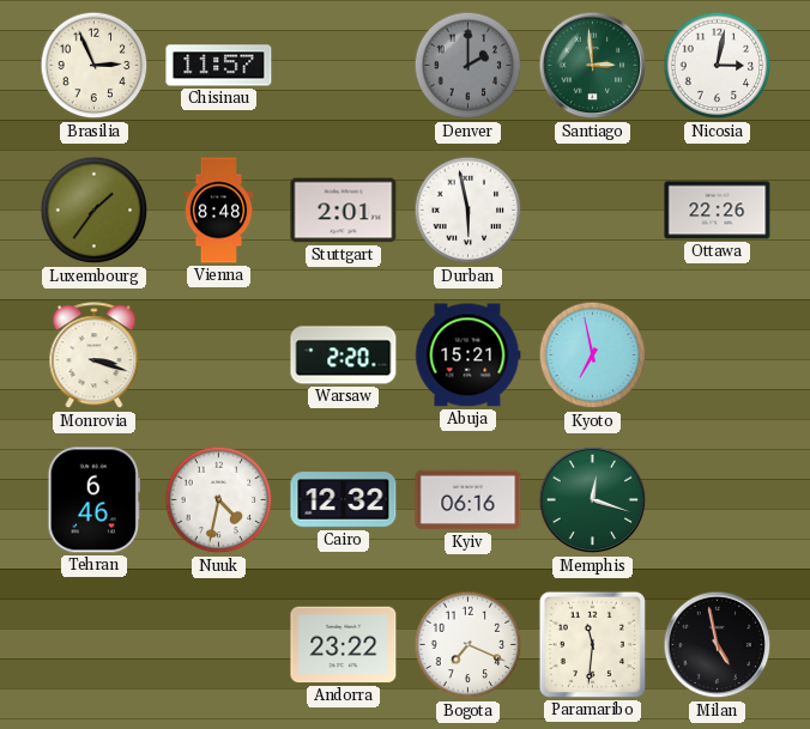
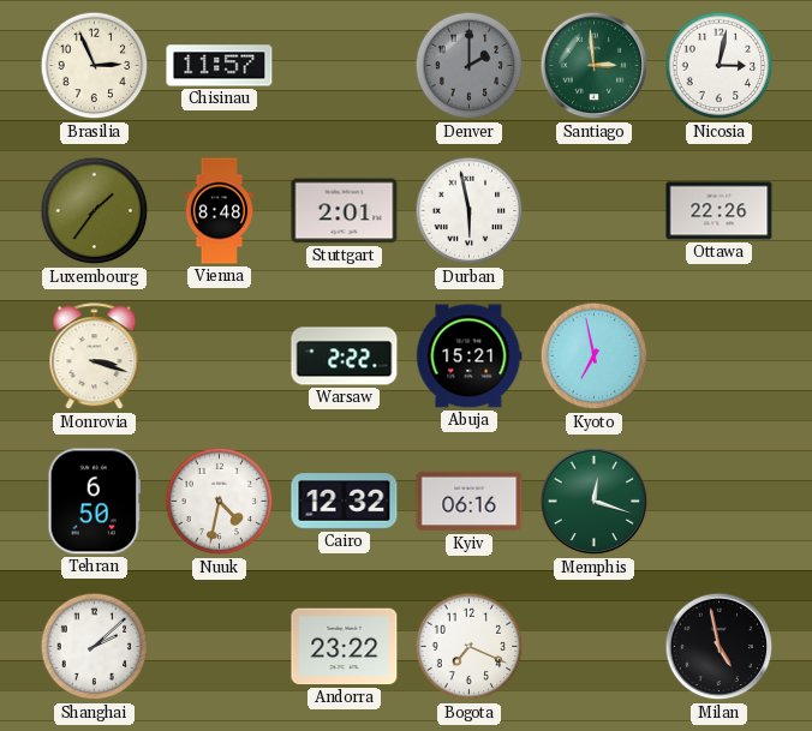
Warsaw: 2:20 -> 2:22 (345, 356)
Tehran: 6:46 -> 6:50 (95, 502)
Shanghai: none -> 2:08 (95, 647)
Paramaribo: 11:31 -> none (592, 644)
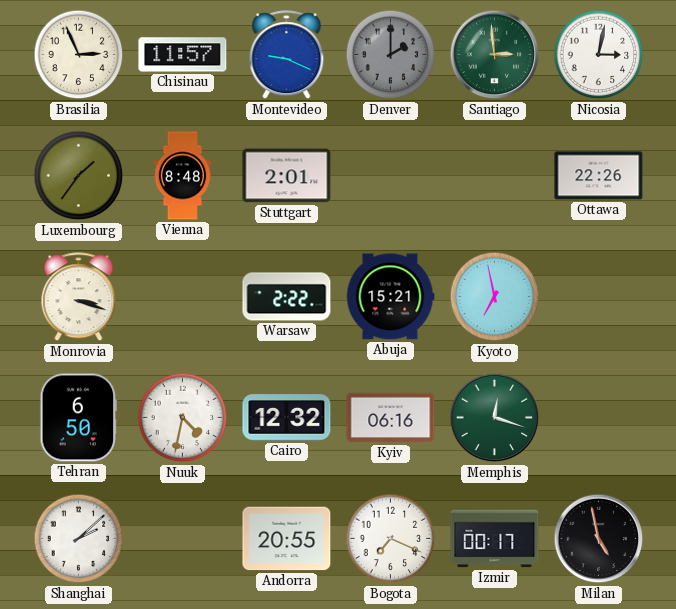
Montevideo: none -> 9:19 (287, 55)
Durban: 5:58 -> none (470, 211)
Andorra: 23:22 -> 20:55 (287, 539)
Izmir: none -> 00:17 (495, 539)
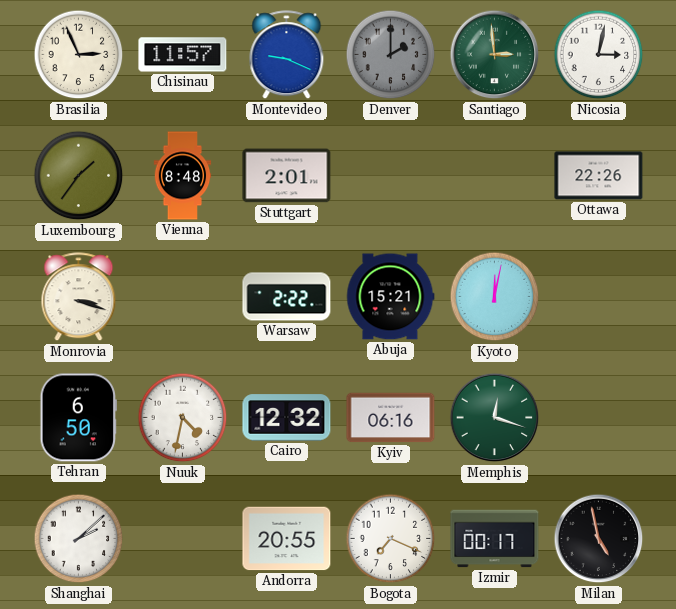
Kyoto: 6:58 -> 12:02 (495, 297)
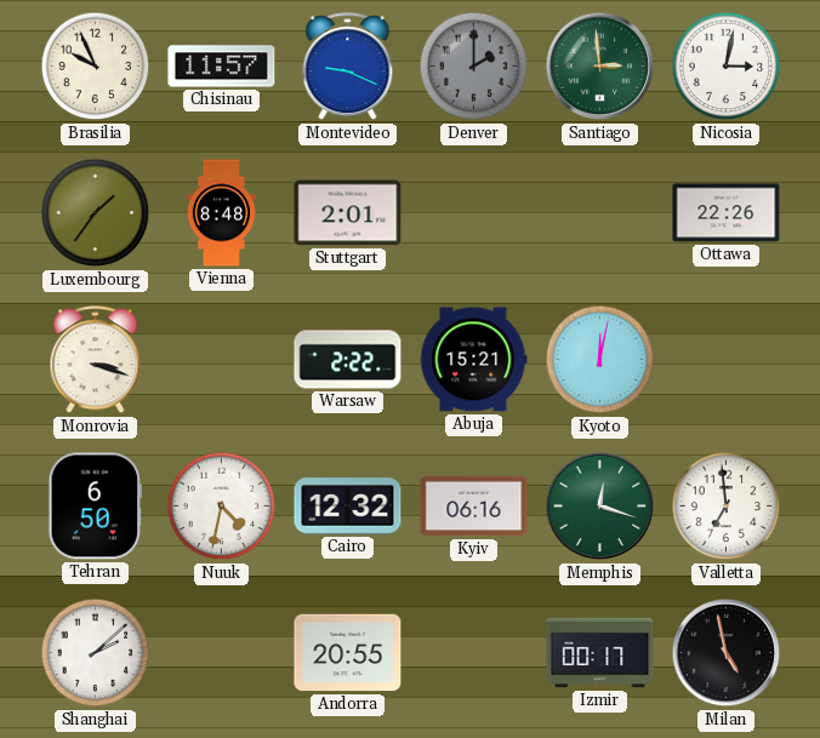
Brasilia: 2:56 -> 9:56 (96, 67)
Valletta: none -> 6:59 (727, 507)
Bogota: 7:19 -> none (391, 539)
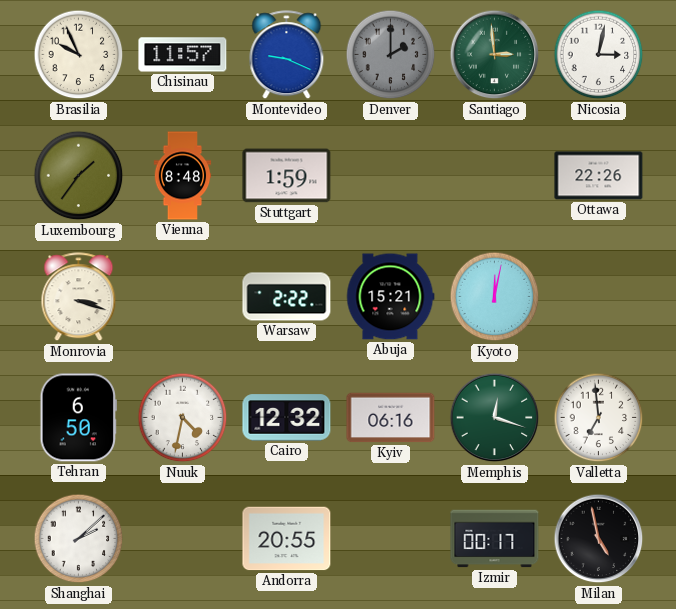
Stuttgart: 2:01 -> 1:59 (287, 176)
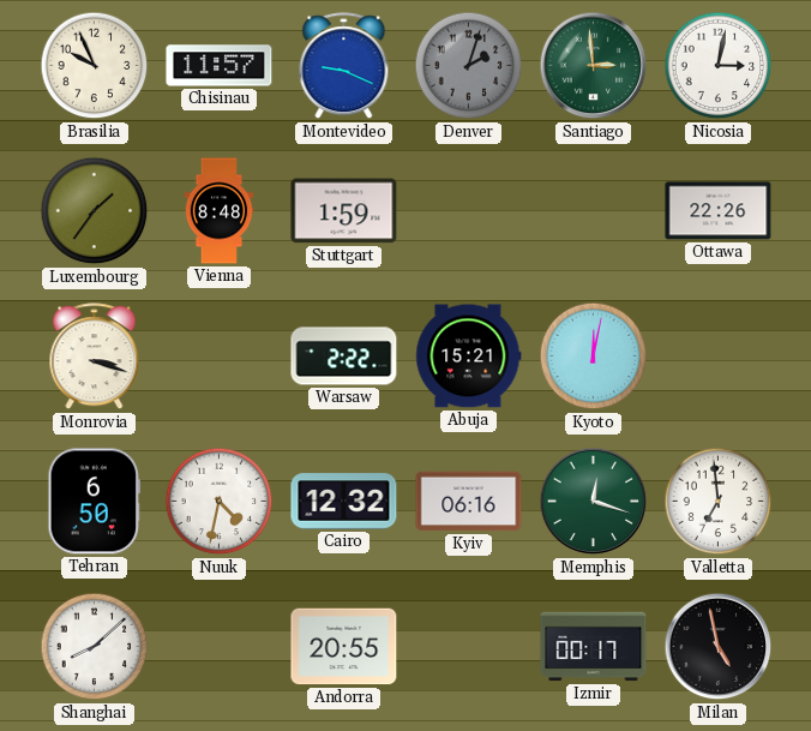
Denver: 2:00 -> 2:03 (469, 66)
Shanghai: 2:08 -> 8:08 (95, 647)
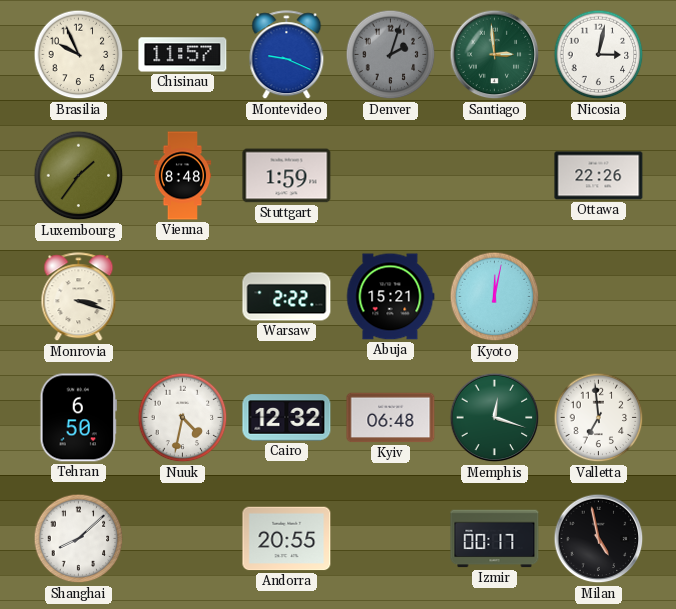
Kyiv: 06:16 -> 06:48 (391, 418)
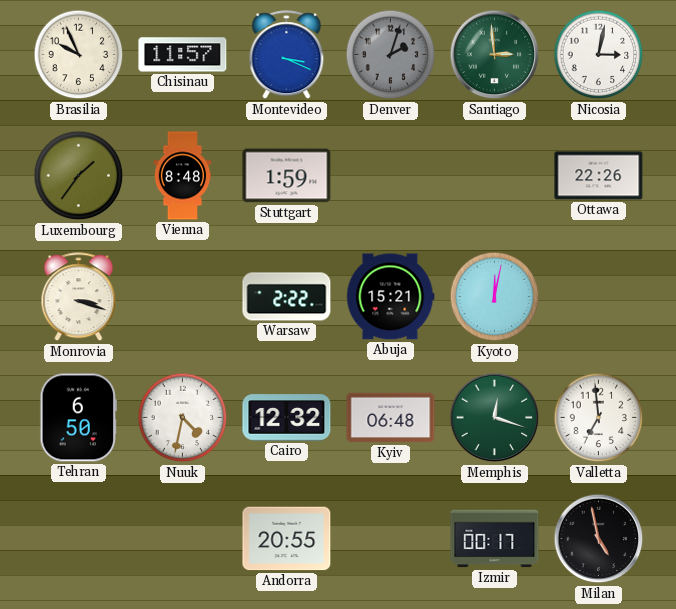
Montevideo: 9:19 -> 3:19 (287, 55)
Shanghai: 8:08 -> none (79, 539)
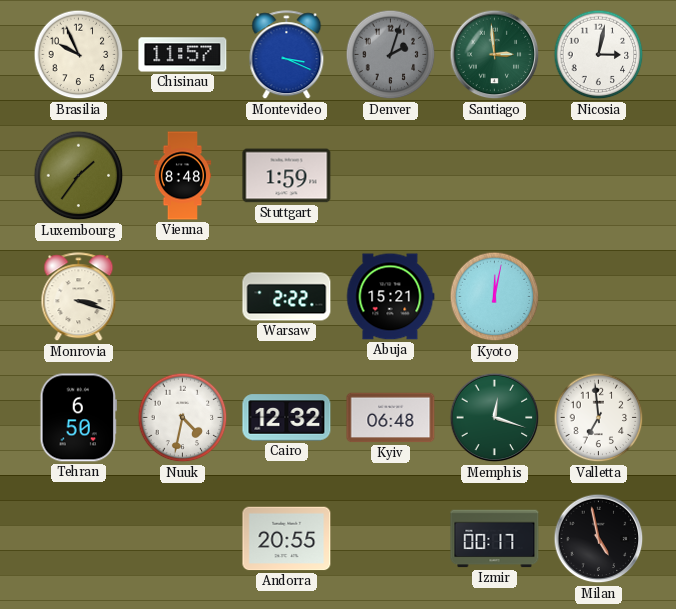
Ottawa: 22:26 -> none (599, 176)
